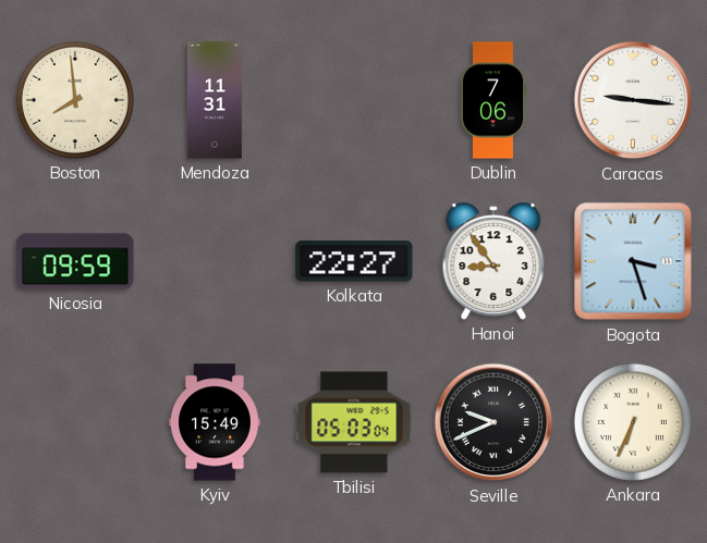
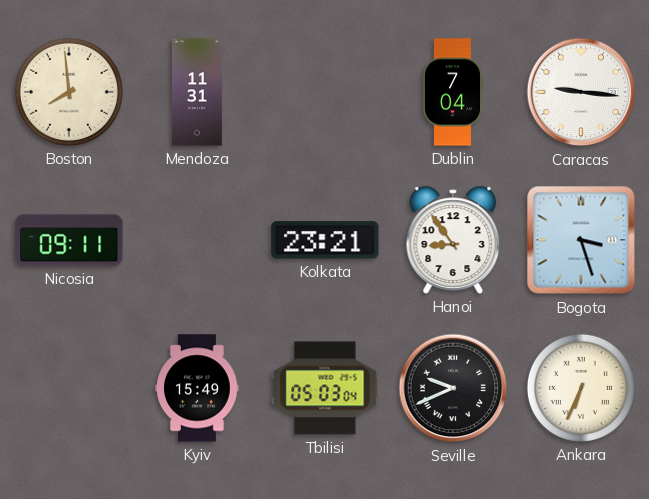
Dublin: 7:06 -> 7:04 (453, 92)
Nicosia: 09:59 -> 09:11 (69, 240)
Kolkata: 22:27 -> 23:21 (325, 240)
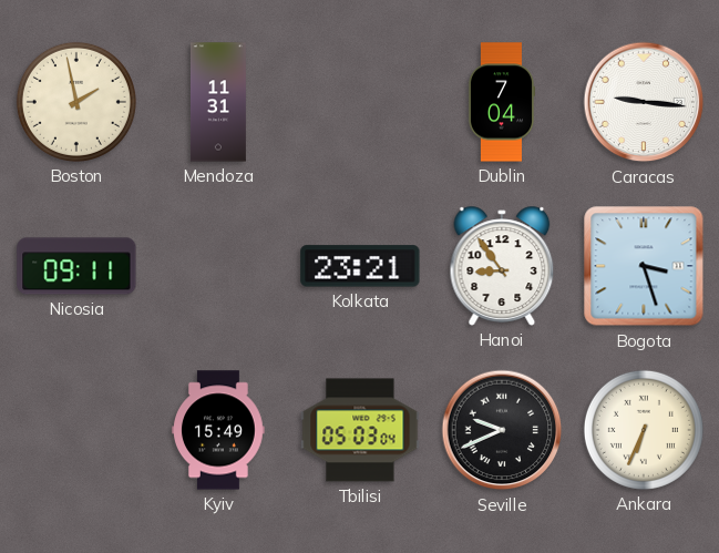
Boston: 7:59 -> 1:58 (76, 102)
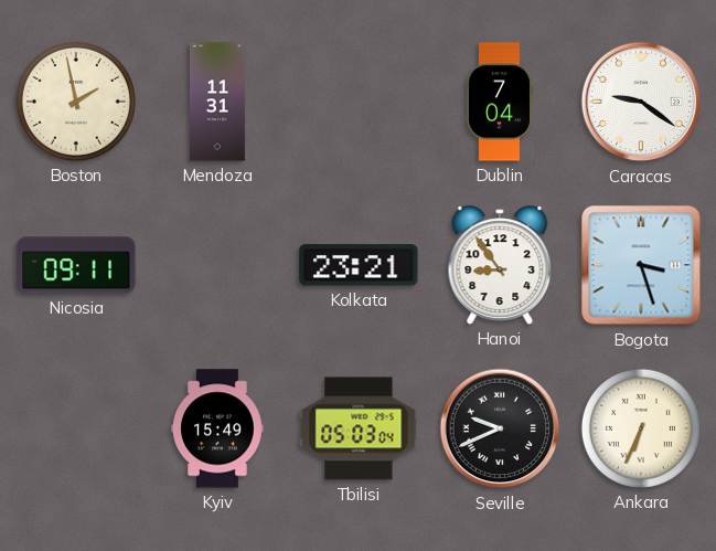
Caracas: 9:16 -> 9:21 (641, 102)
